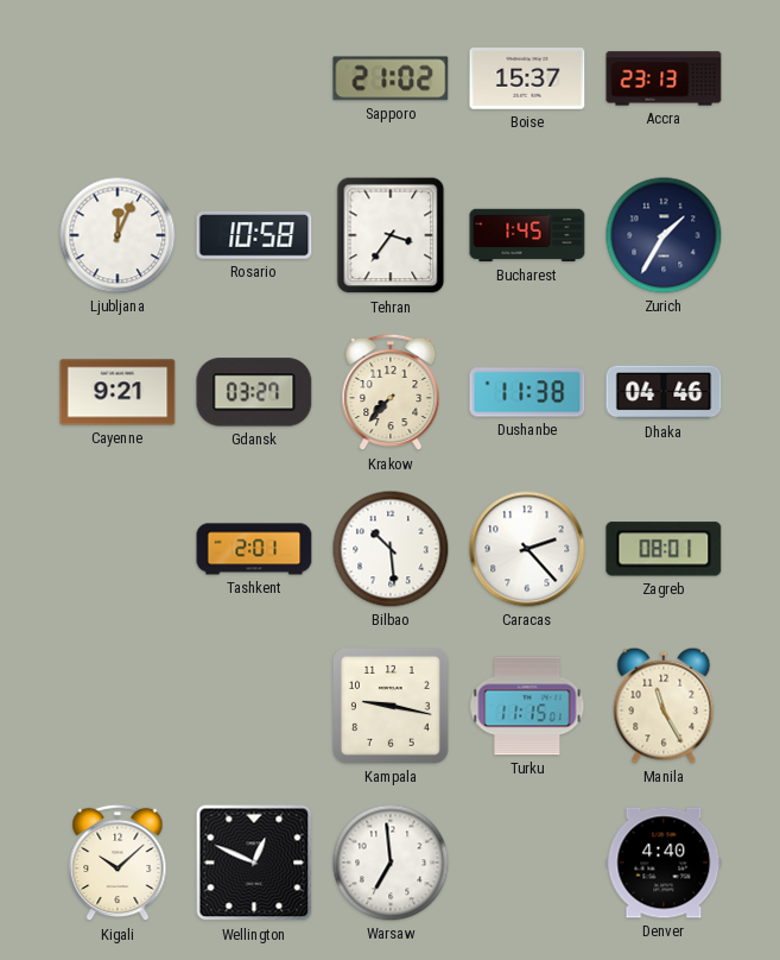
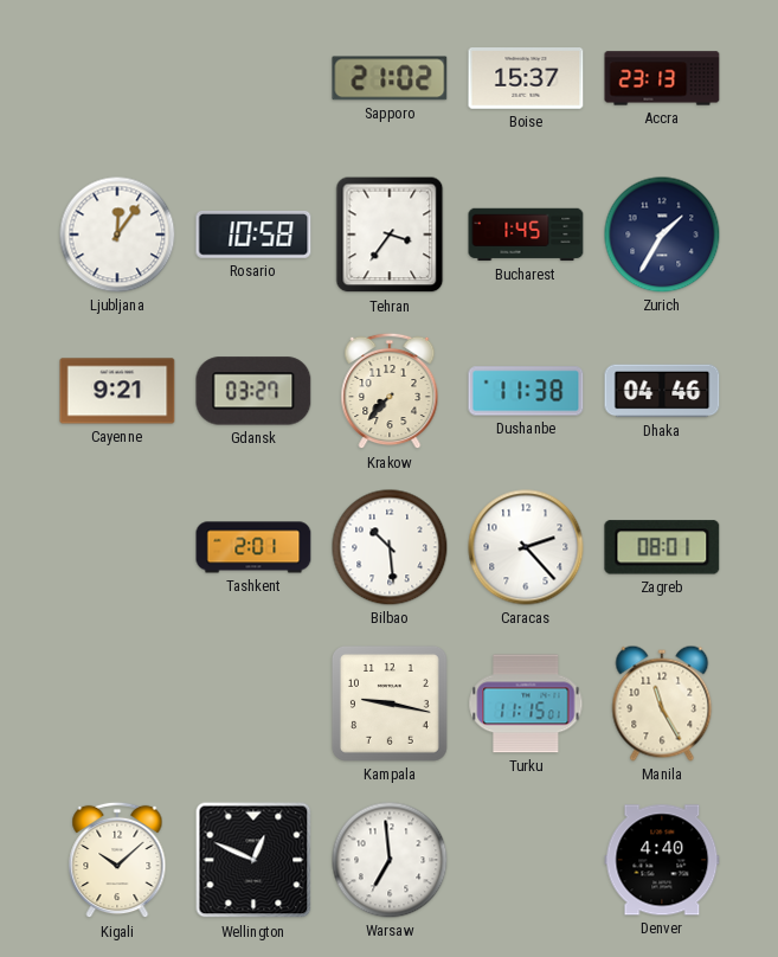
Ljubljana: 12:04 -> 12:06 (117, 235)
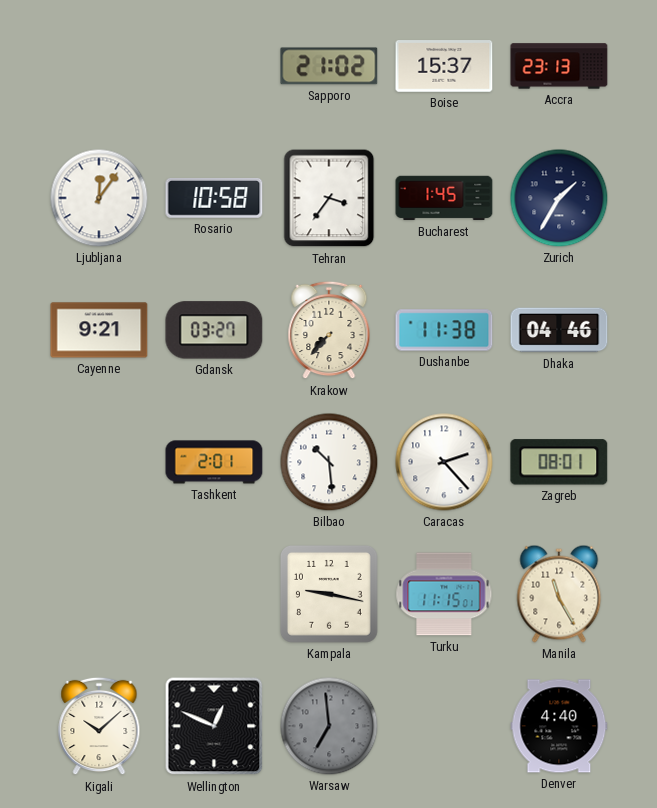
Warsaw dial: white -> grey (329, 726)
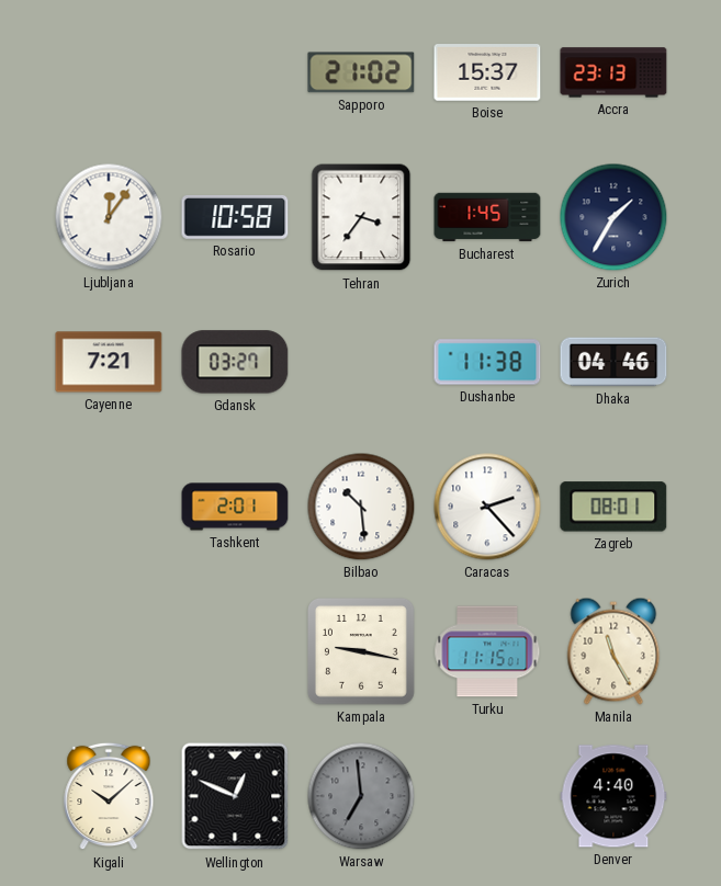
Cayenne: 9:21 -> 7:21 (109, 362)
Krakow: 7:37 -> none (329, 330)
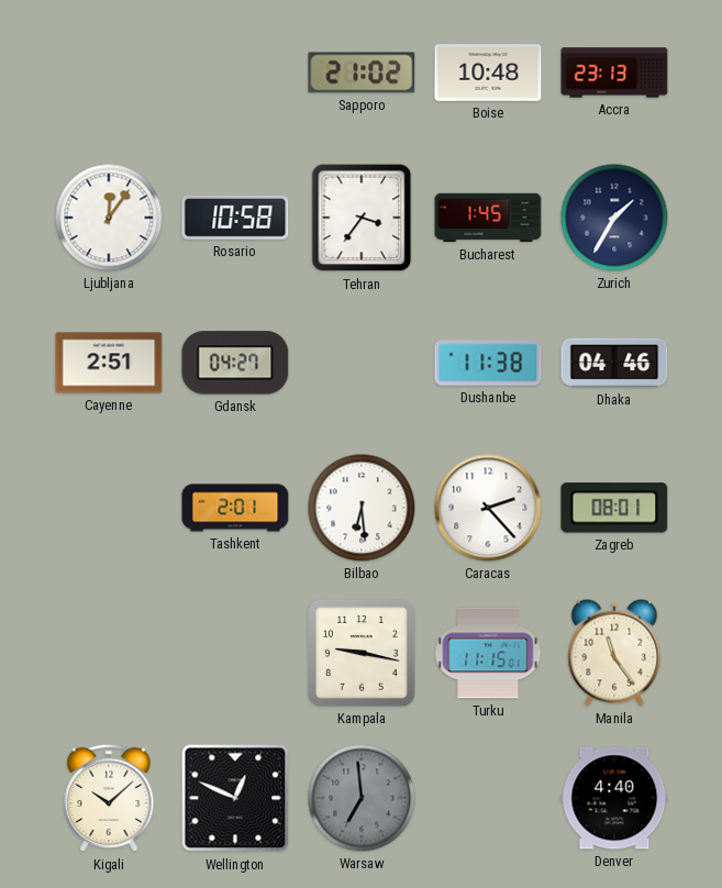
Boise: 15:37 -> 10:48 (488, 73)
Cayenne: 7:21 -> 2:51 (109, 363)
Gdansk: 03:27 -> 04:27 (235, 363)
Bilbao: 10:29 -> 6:29 (362, 508)
Manila: 11:25 -> 11:24 (614, 653)
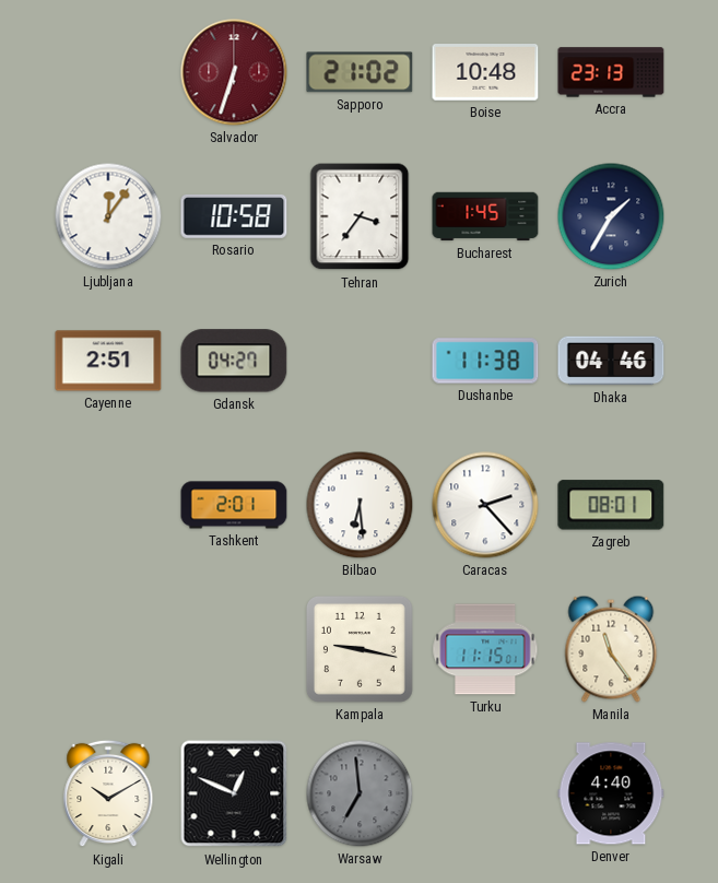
Salvador: none -> 6:33 (234, 72)
Kigali: 10:08 -> 10:10 (108, 793)
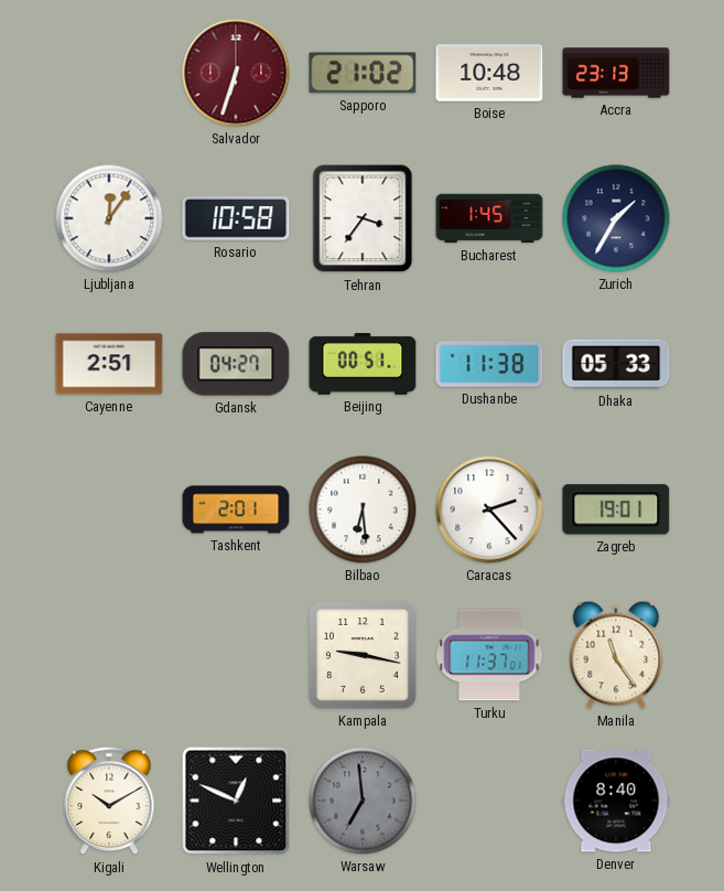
Beijing: none -> 00:51 (363, 365)
Dhaka: 04:46 -> 05:33 (616, 364)
Zagreb: 08:01 -> 19:01 (616, 509)
Turku: 11:15 -> 11:37 (489, 655)
Denver: 4:40 -> 8:40 (616, 801)
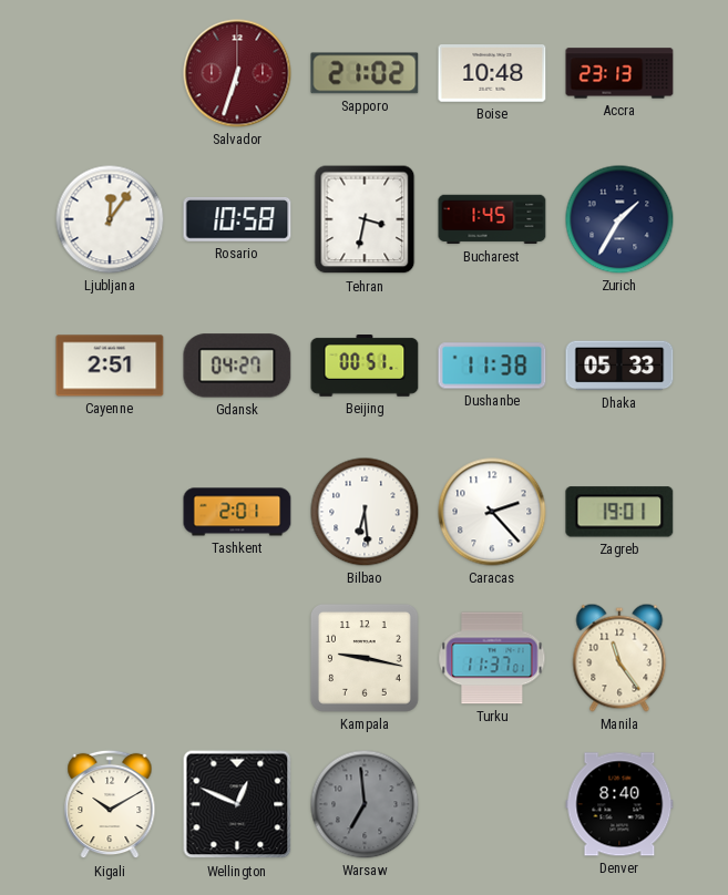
Tehran: 3:36 -> 3:32 (365, 219)
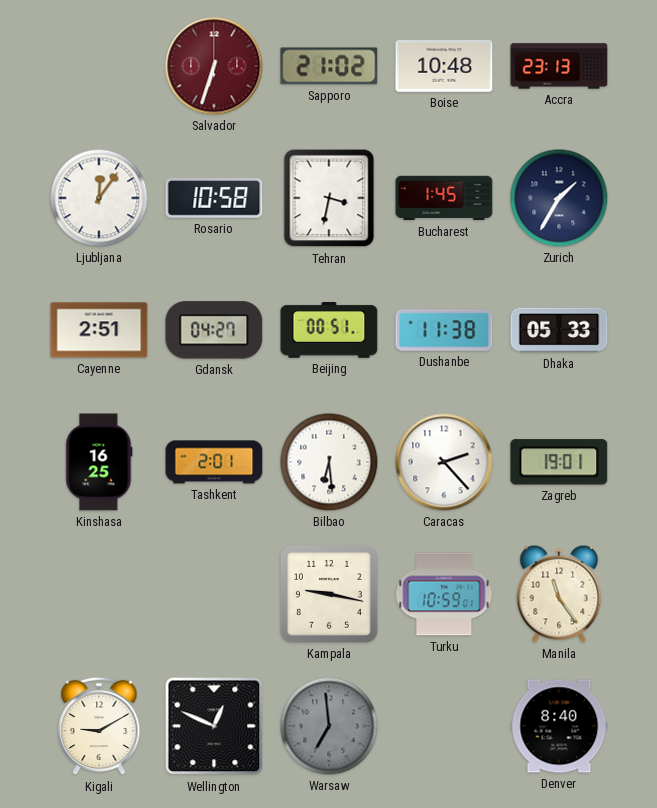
Kinshasa: none -> 16:25 (99, 462)
Turku: 11:37 -> 10:59 (444, 594)
Kigali: 10:10 -> 9:10 (99, 726)
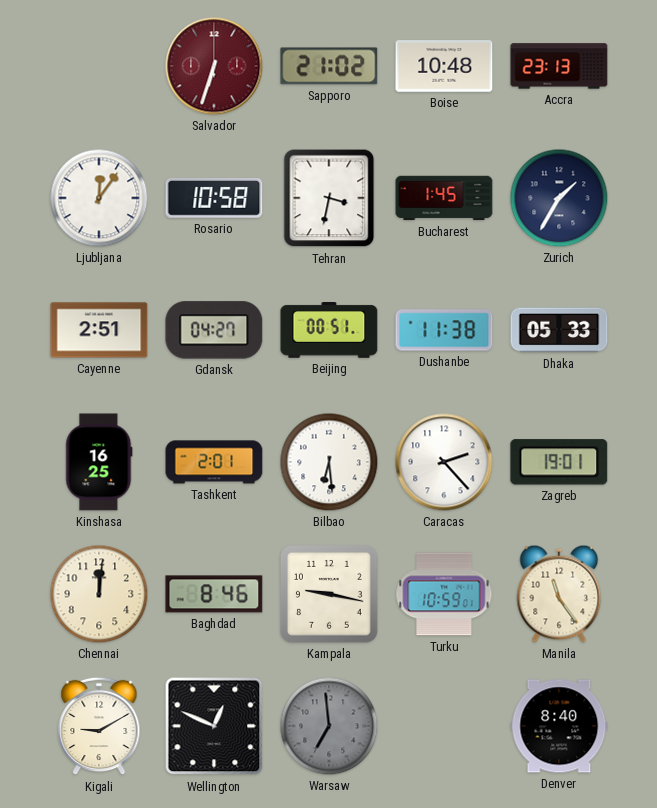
Chennai: none -> 12:01 (99, 594)
Baghdad: none -> 8:46 (214, 594)
